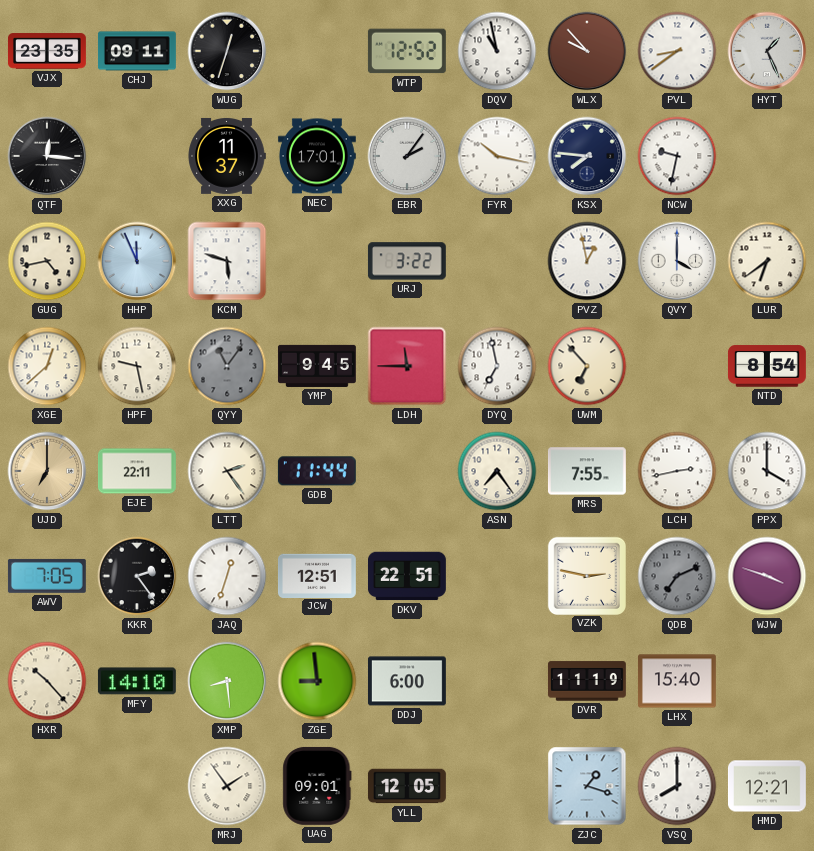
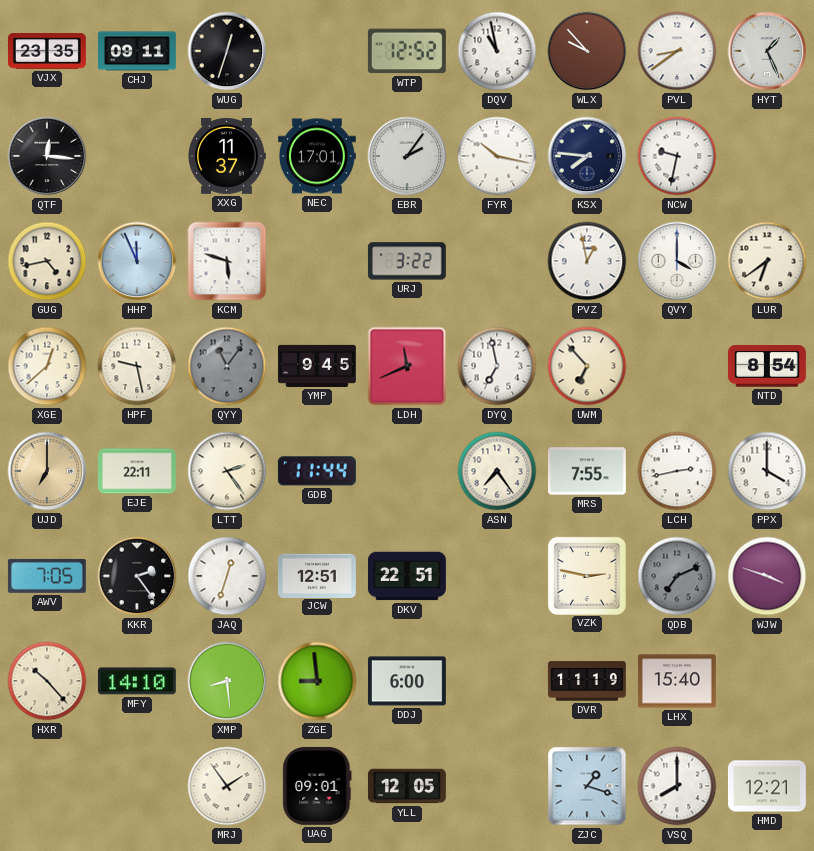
LDH: 11:45 -> 11:41 (407, 366)
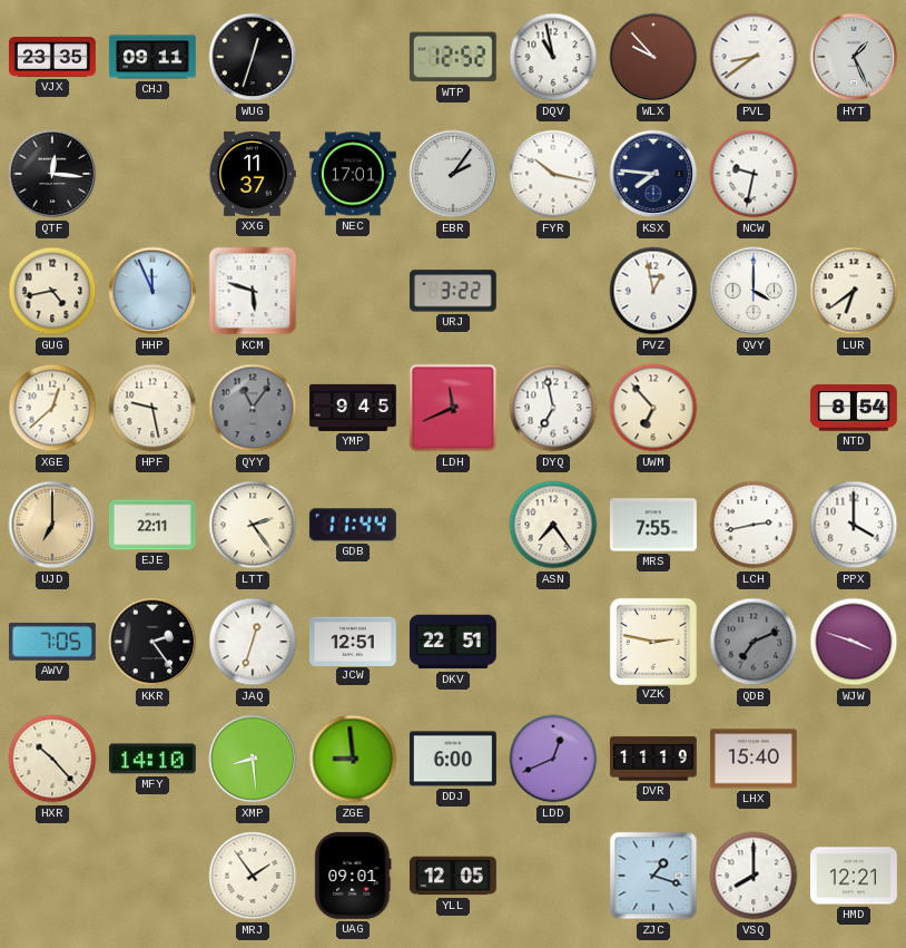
LDD: none -> 12:41 (553, 759)
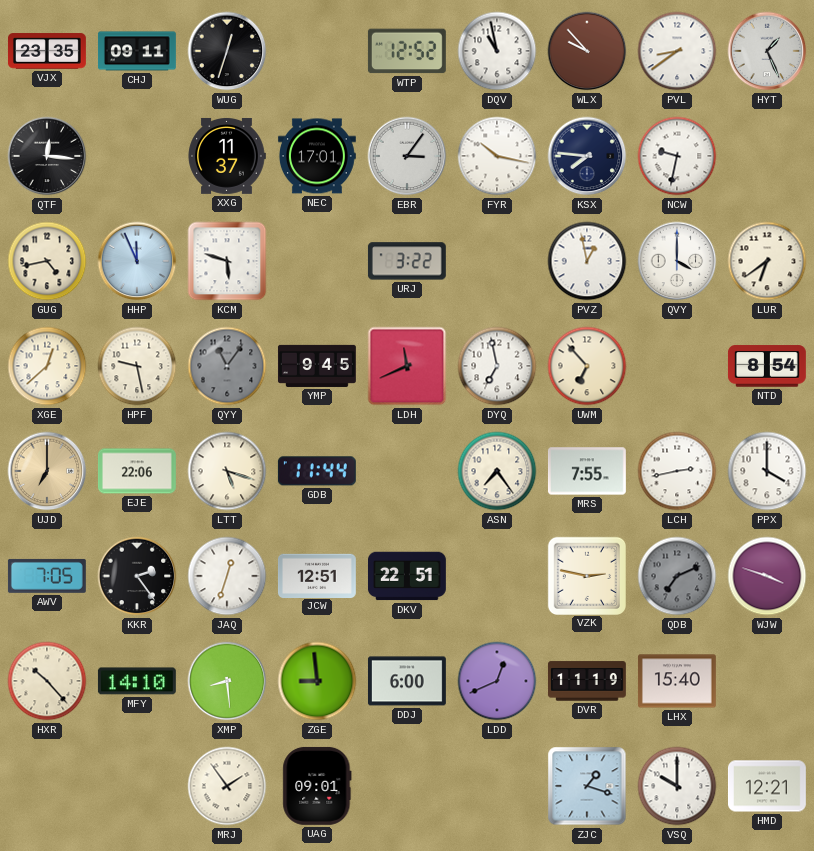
EBR: 2:06 -> 3:06 (407, 156)
EJE: 22:11 -> 22:06 (137, 471)
LTT: 2:24 -> 5:18 (227, 471)
YLL: 12:05 -> none (453, 876)
VSQ: 8:00 -> 10:00 (677, 786)
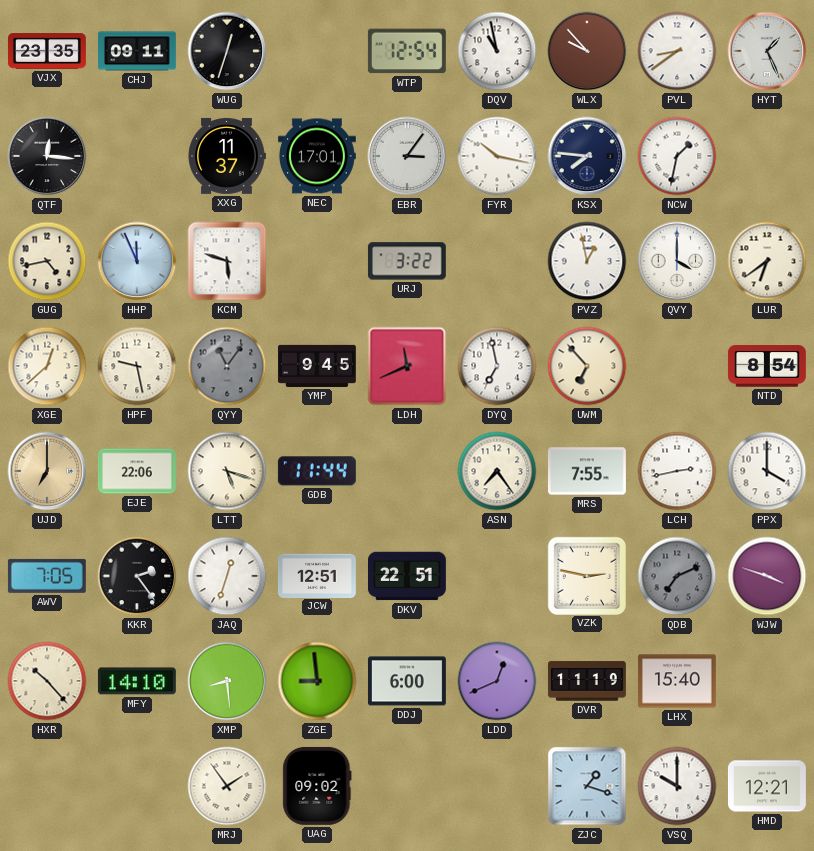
WTP: 12:52 -> 12:54 (407, 51)
NCW: 9:32 -> 1:32 (677, 156)
UAG: 09:01 -> 09:02 (317, 786)
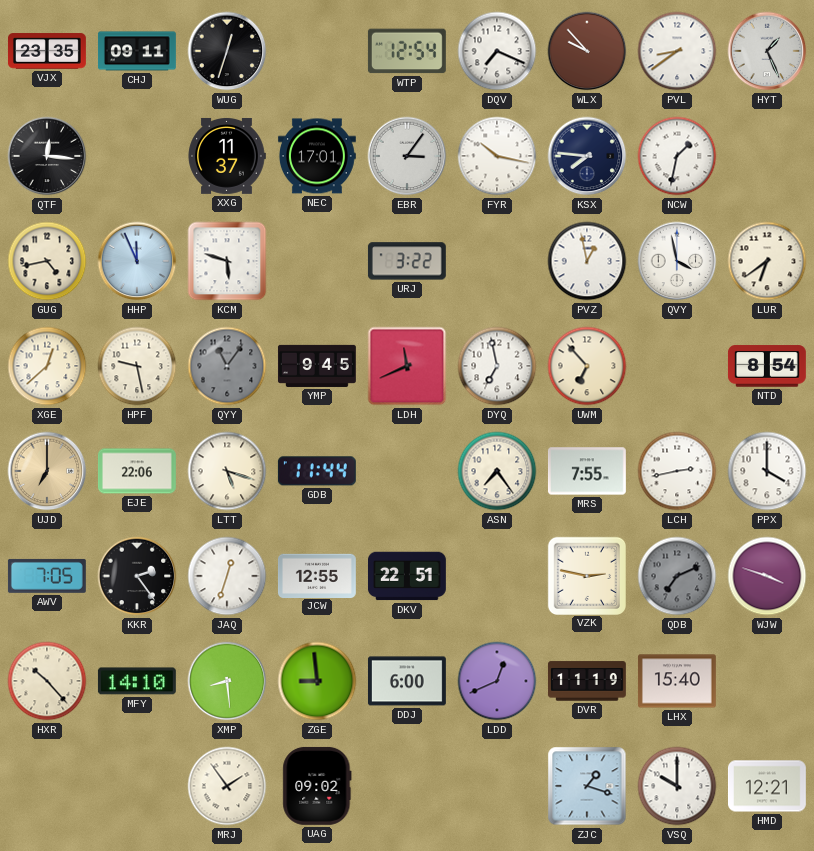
DQV: 10:58 -> 7:19 (497, 51)
QVY: 4:00 -> 3:58 (677, 261)
JCW: 12:51 -> 12:55 (317, 575)
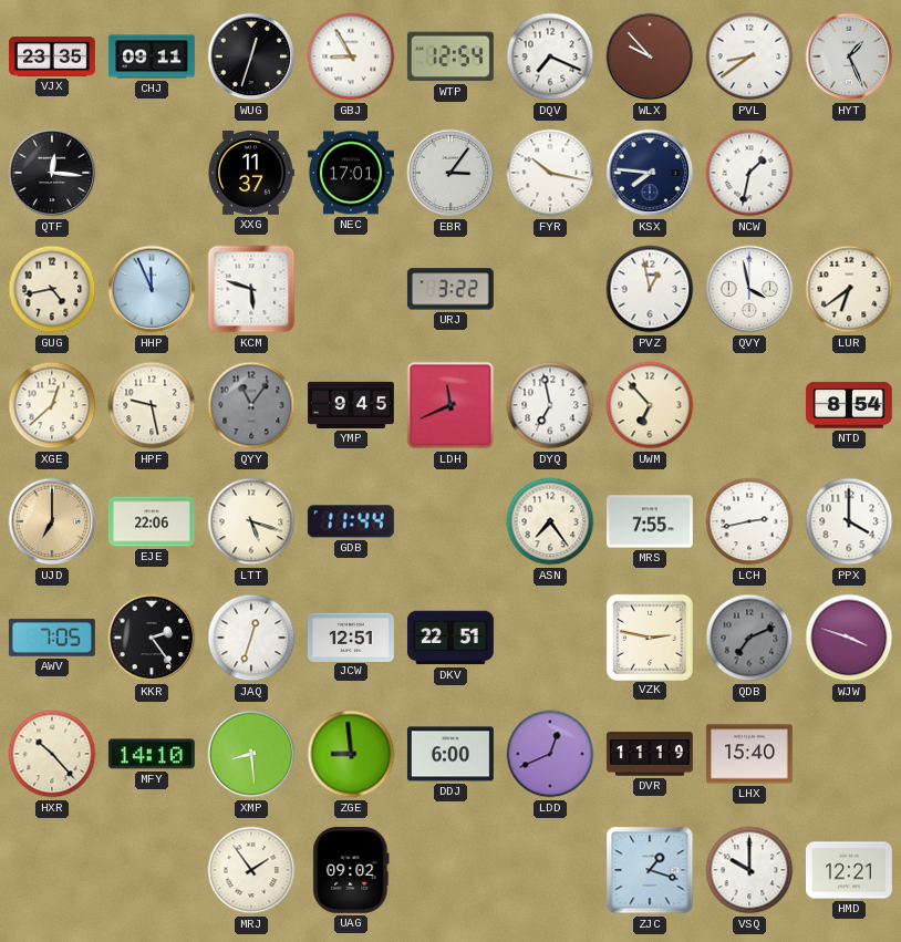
GBJ: none -> 8:55 (351, 56)
JCW: 12:55 -> 12:51 (351, 636)
